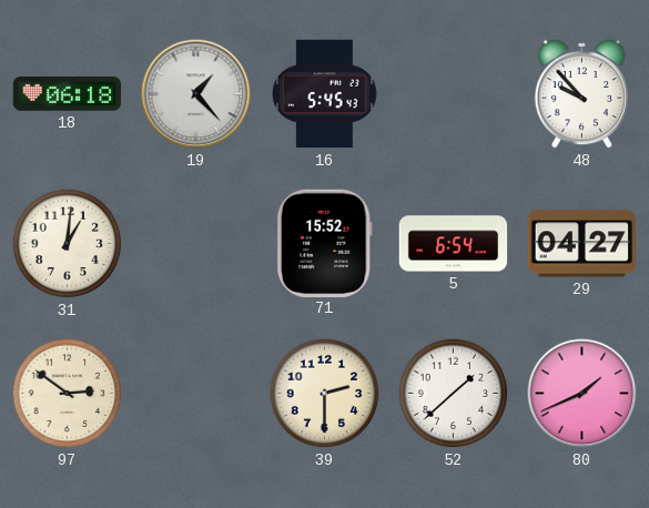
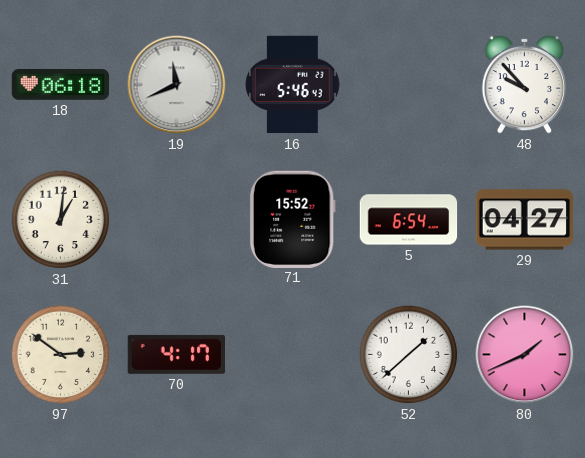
19: 1:23 -> 11:41 (177, 85)
16: 5:45 -> 5:46 (293, 85)
70: none -> 4:17 (176, 354)
39: 2:30 -> none (325, 394)
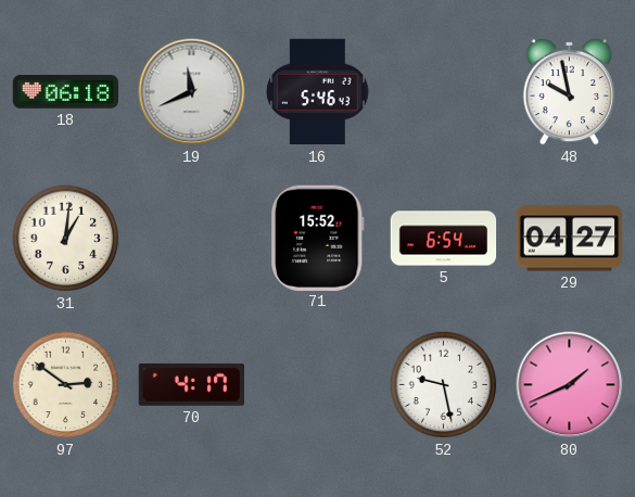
48: 9:53 -> 9:58 (569, 91)
52: 1:38 -> 9:28 (444, 385)
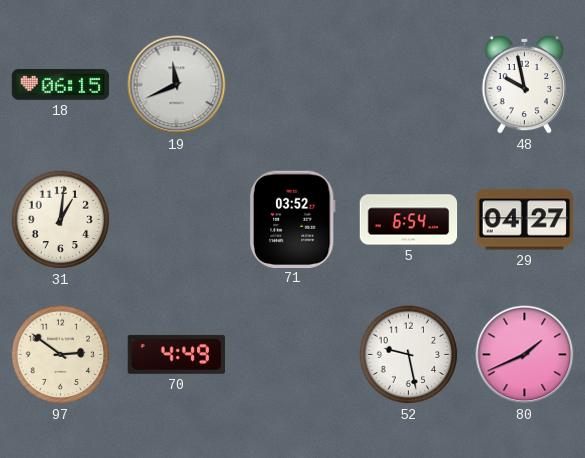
18: 06:18 -> 06:15 (61, 85)
16: 5:46 -> none (318, 92)
71: 15:52 -> 03:52 (292, 219)
70: 4:17 -> 4:49 (176, 354)
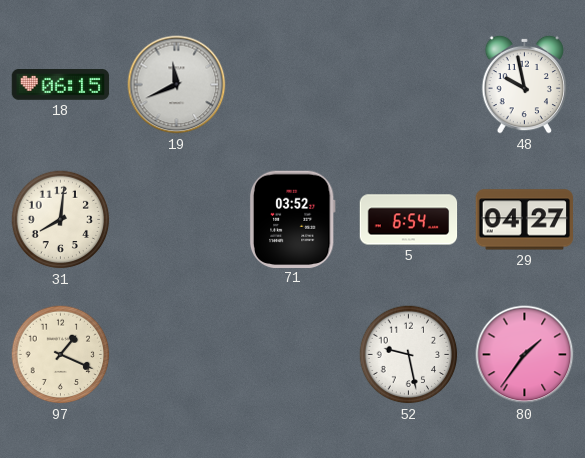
31: 1:01 -> 8:01 (61, 220)
97: 2:51 -> 1:19 (61, 355)
70: 4:49 -> none (176, 354)
80: 1:41 -> 1:36 (525, 355)
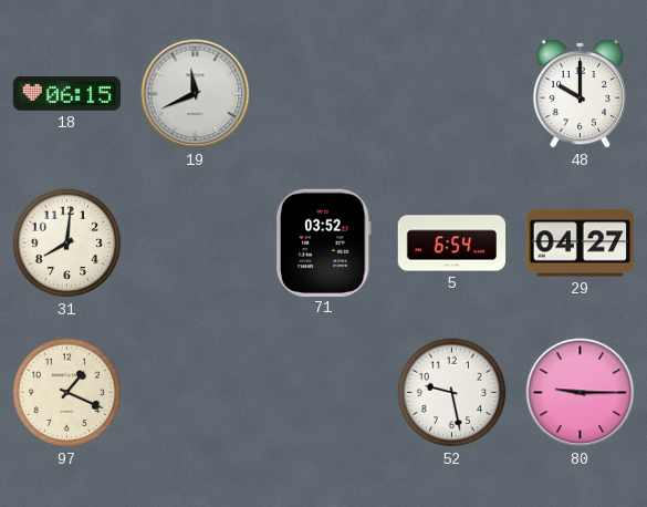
48: 9:58 -> 10:00 (580, 93)
80: 1:36 -> 9:15 (581, 393)
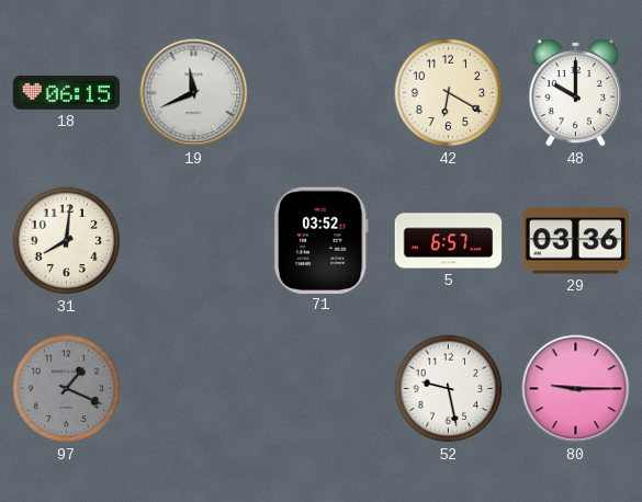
42: none -> 6:20 (449, 93)
5: 6:54 -> 6:57 (449, 241)
29: 04:27 -> 03:36 (576, 241)
97 dial: cream -> grey (67, 389)
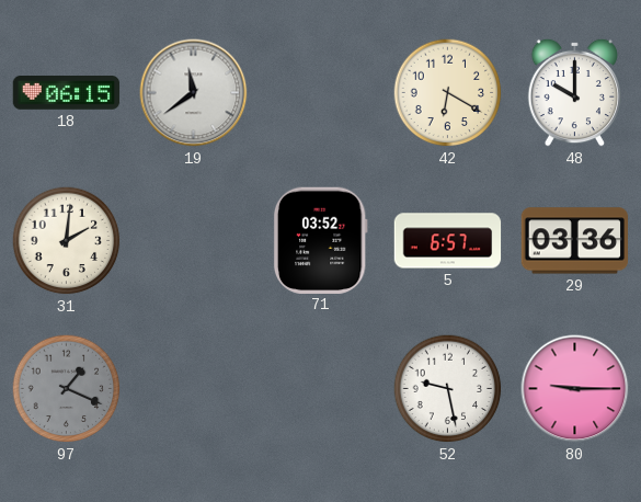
19: 11:41 -> 11:39 (194, 93)
31: 8:01 -> 2:01 (67, 241)
